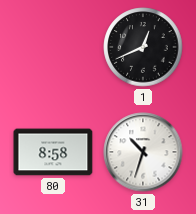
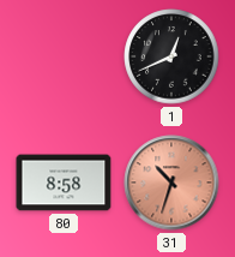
31 dial: white -> salmon (171, 183)
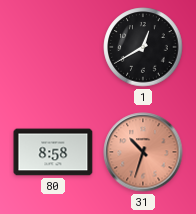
1: 12:41 -> 12:40 (143, 47)
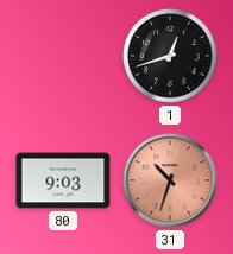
1: 12:40 -> 12:42 (170, 56)
80: 8:58 -> 9:03 (63, 180)
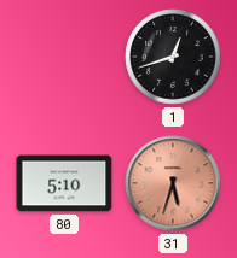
80: 9:03 -> 5:10 (64, 183)
31: 10:33 -> 5:33 (173, 183)
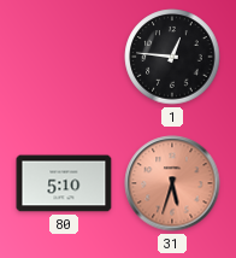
1: 12:42 -> 12:46 (172, 57)
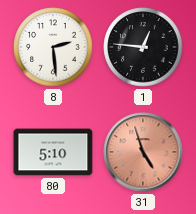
8: none -> 2:29 (53, 47)
31: 5:33 -> 4:57 (143, 152)
